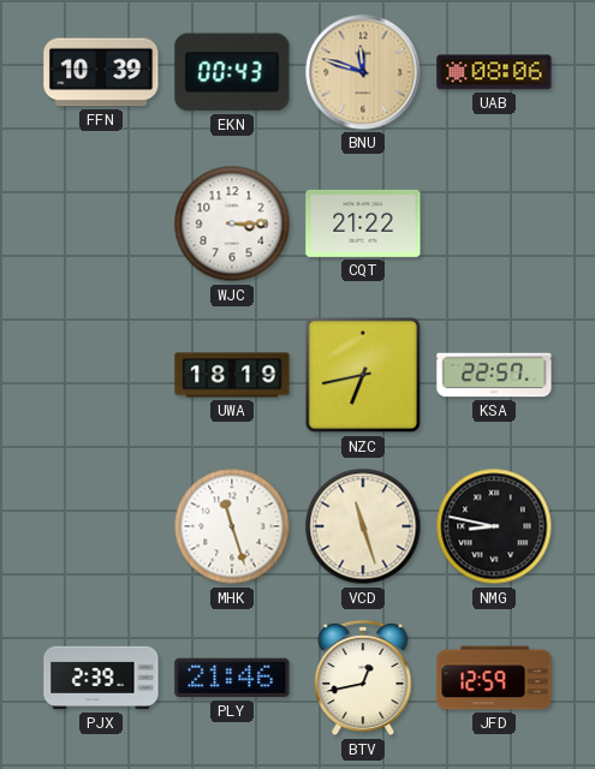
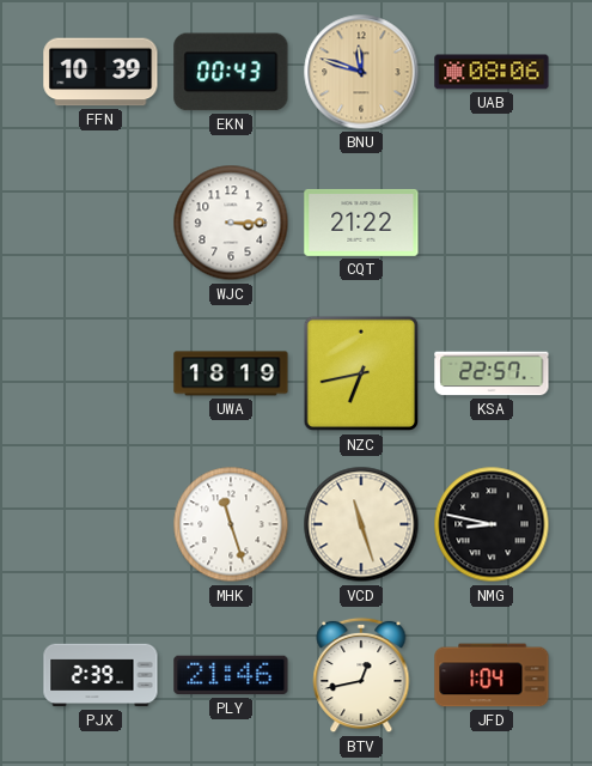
JFD: 12:59 -> 1:04 (492, 675)
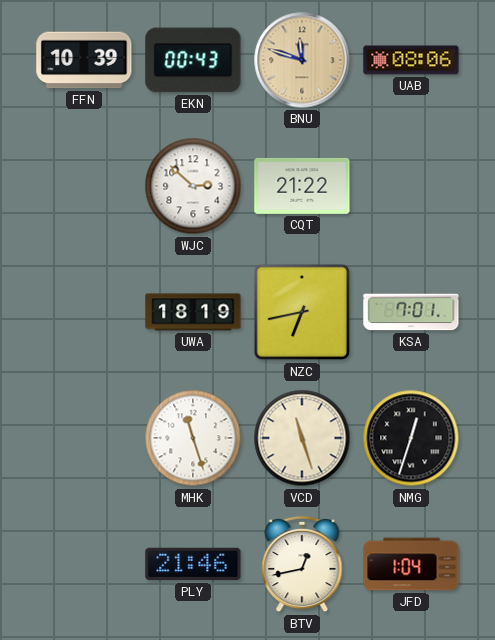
WJC: 3:15 -> 2:52 (193, 186)
KSA: 22:57 -> 7:01 (411, 312)
NMG: 8:47 -> 12:33 (411, 438)
PJX: 2:39 -> none (100, 675)
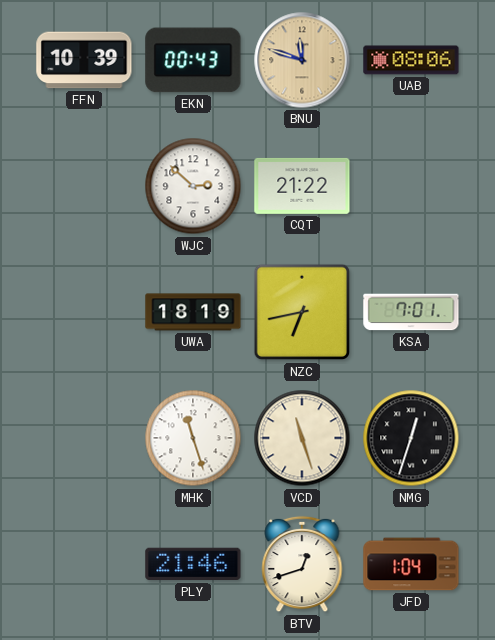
BTV: 12:43 -> 12:42 (302, 564)
